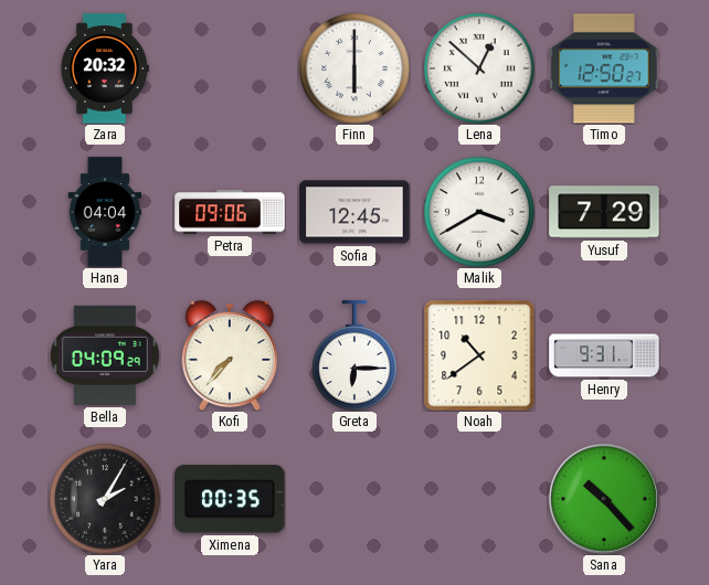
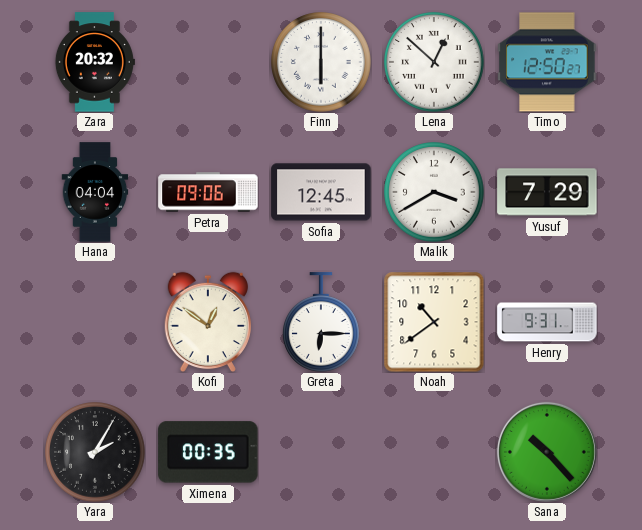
Bella: 04:09 -> none (105, 355)
Kofi: 7:37 -> 12:51 (208, 322)
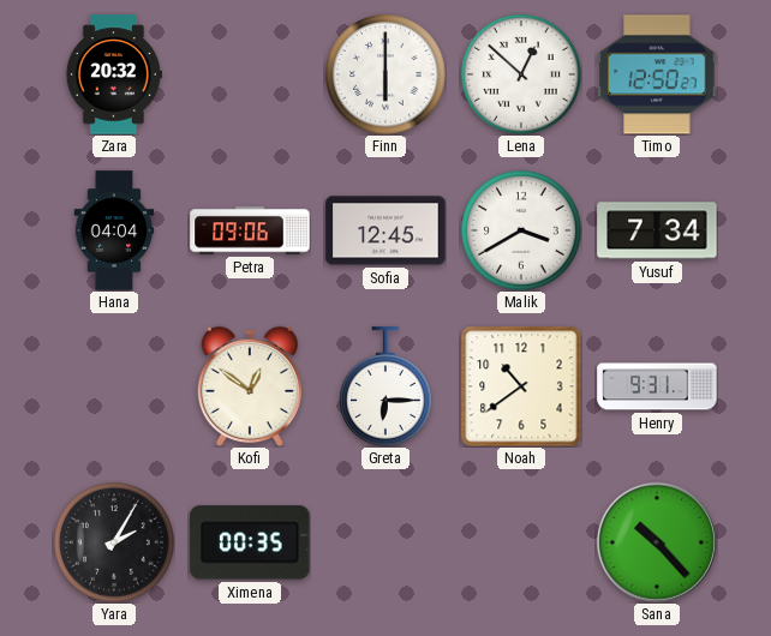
Yusuf: 7:29 -> 7:34 (657, 230)
